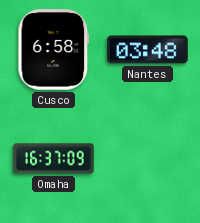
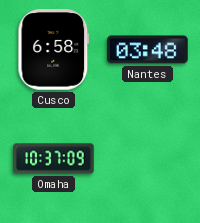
Omaha: 16:37 -> 10:37 (54, 159)
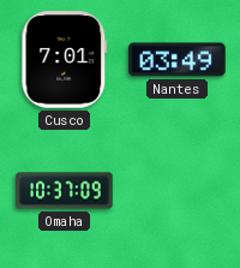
Cusco: 6:58 -> 7:01 (65, 60)
Nantes: 03:48 -> 03:49 (178, 60)
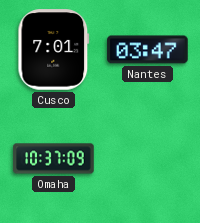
Nantes: 03:49 -> 03:47 (148, 50)
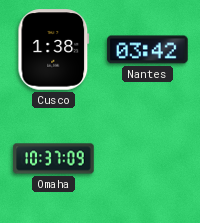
Cusco: 7:01 -> 1:38 (54, 50)
Nantes: 03:47 -> 03:42 (148, 50)
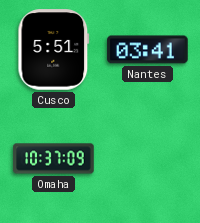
Cusco: 1:38 -> 5:51 (54, 50)
Nantes: 03:42 -> 03:41 (148, 50)
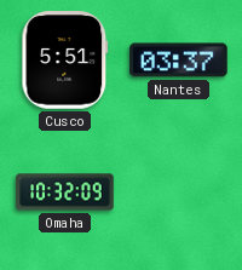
Nantes: 03:41 -> 03:37 (179, 61)
Omaha: 10:37 -> 10:32 (65, 193)
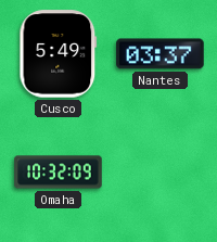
Cusco: 5:51 -> 5:49 (59, 54)
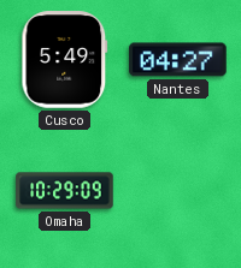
Nantes: 03:37 -> 04:27 (178, 60)
Omaha: 10:32 -> 10:29 (65, 191)
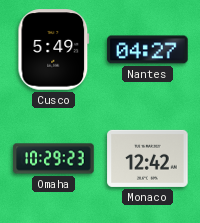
Omaha: 10:29:09 -> 10:29:23 (54, 159)
Monaco: none -> 12:42 (148, 158)
